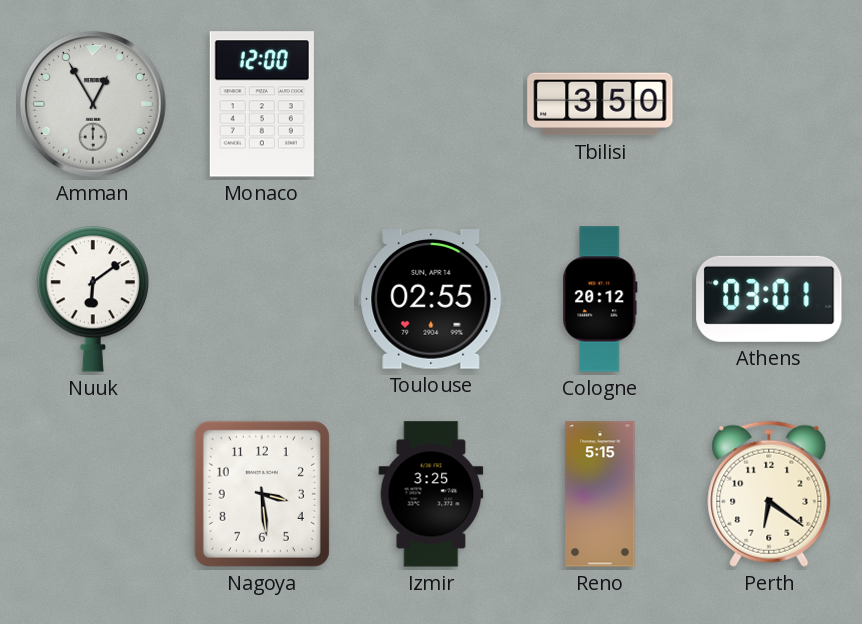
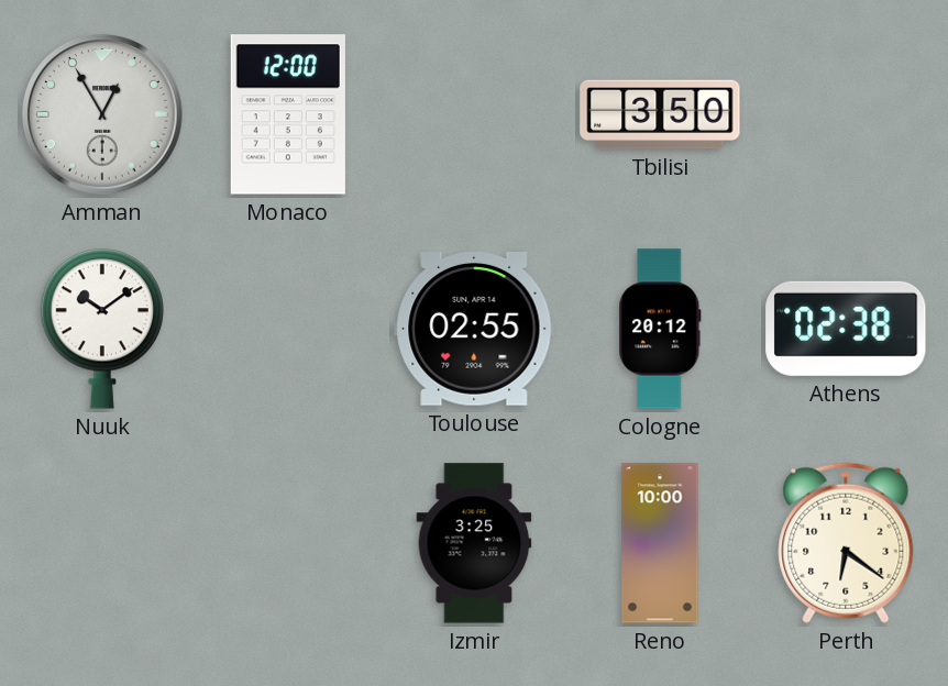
Nuuk: 6:09 -> 10:09 (101, 329)
Athens: 03:01 -> 02:38 (846, 329)
Nagoya: 3:29 -> none (262, 494)
Reno: 5:15 -> 10:00 (660, 543)
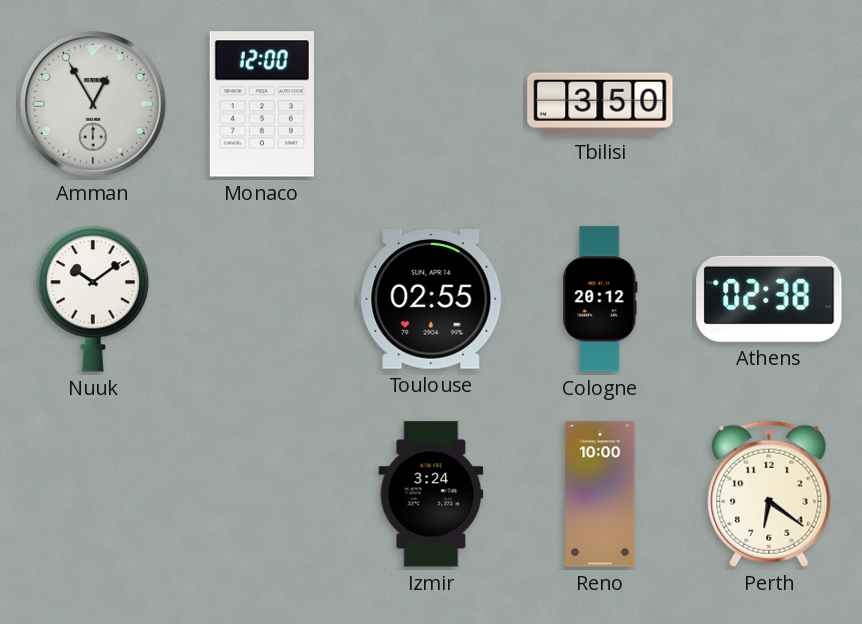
Izmir: 3:25 -> 3:24 (431, 494)
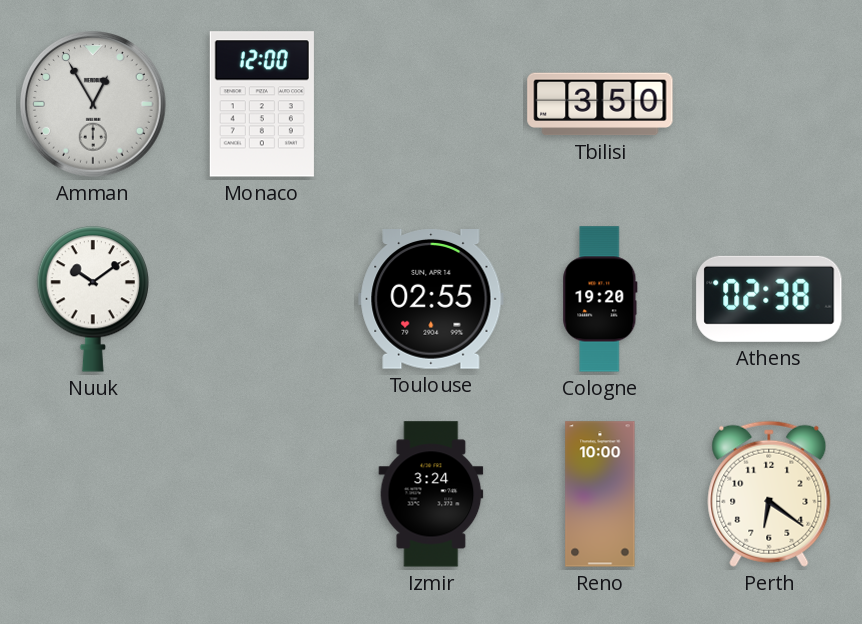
Cologne: 20:12 -> 19:20 (600, 299)
